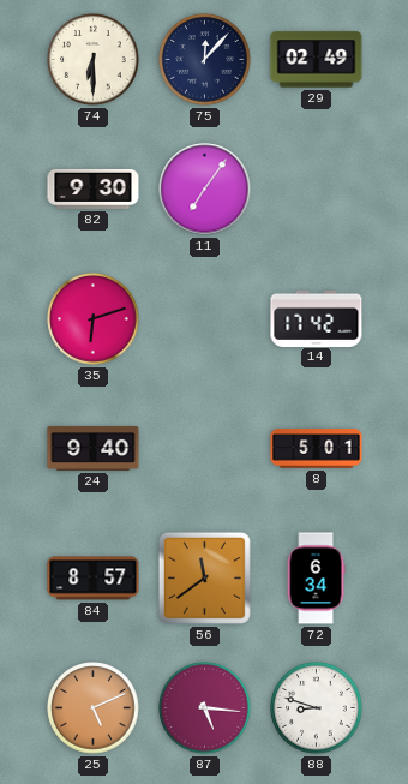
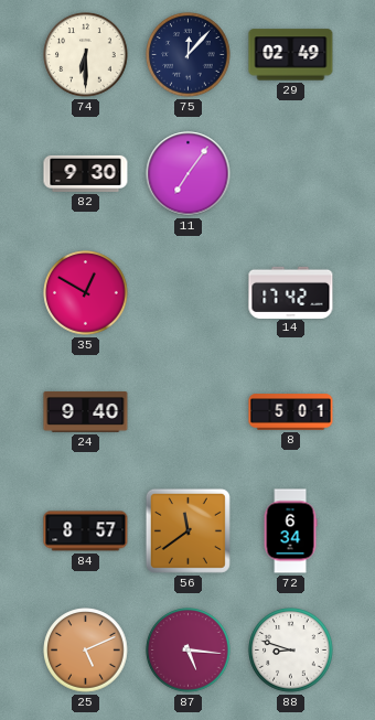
35: 6:12 -> 12:50 (86, 293)
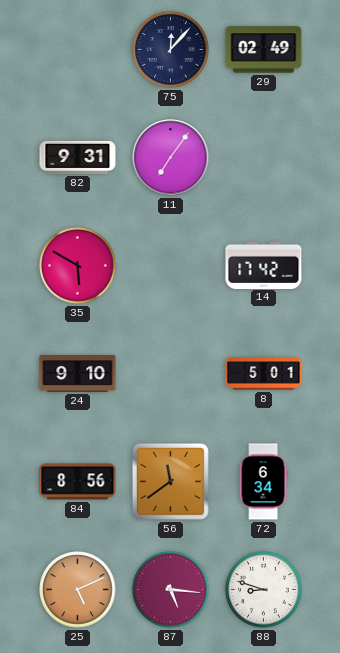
74: 6:30 -> none (86, 55)
82: 9:30 -> 9:31 (78, 157)
35: 12:50 -> 5:50 (78, 266)
24: 9:40 -> 9:10 (78, 374)
84: 8:57 -> 8:56 (78, 482)
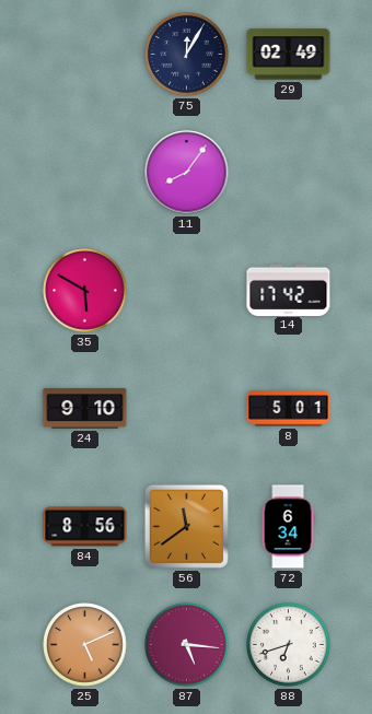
75: 12:07 -> 12:05 (187, 55)
82: 9:31 -> none (78, 157)
11: 7:06 -> 8:06 (187, 173)
88: 8:48 -> 6:42 (289, 645)
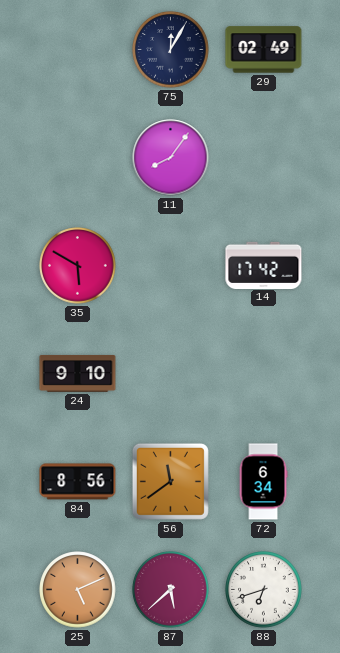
8: 5:01 -> none (289, 409)
87: 5:16 -> 5:38 (171, 590)
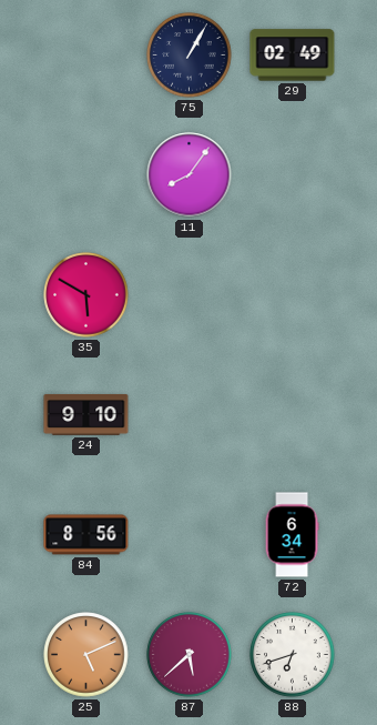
75: 12:05 -> 1:05 (190, 56)
14: 17:42 -> none (264, 265)
56: 11:39 -> none (170, 481)
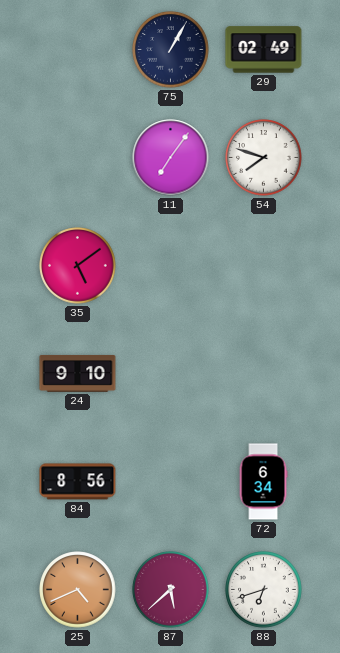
11: 8:06 -> 7:06 (171, 158)
54: none -> 7:48 (264, 158)
35: 5:50 -> 5:09 (78, 266)
25: 5:11 -> 4:41 (78, 590)
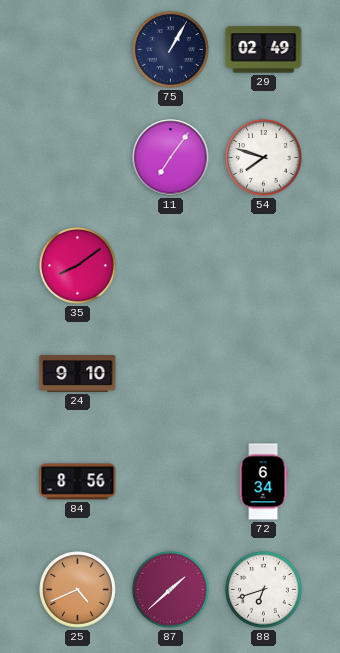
35: 5:09 -> 8:09 (78, 266)
87: 5:38 -> 1:38 (171, 590)
